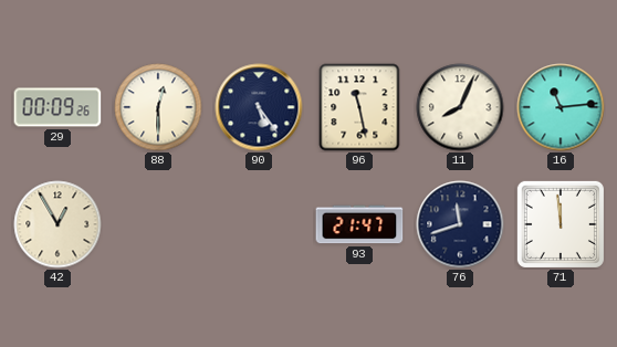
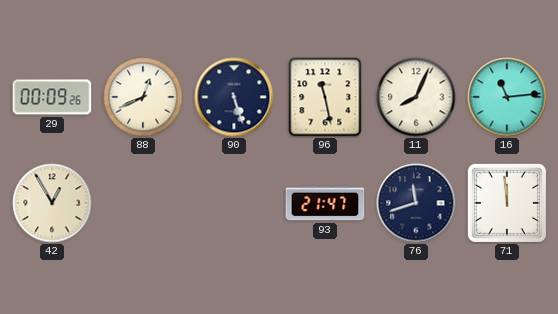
88: 12:30 -> 12:41 (143, 97)
90: 5:24 -> 5:27 (234, 97)
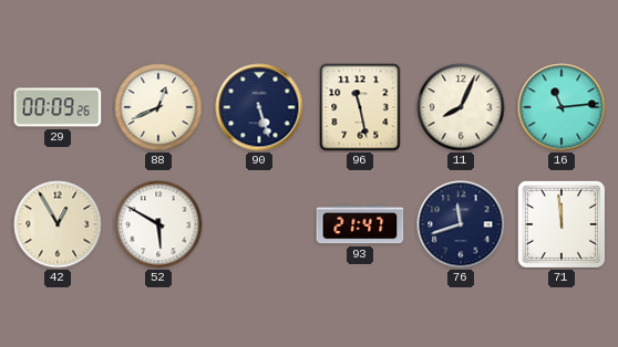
52: none -> 5:50 (158, 224)
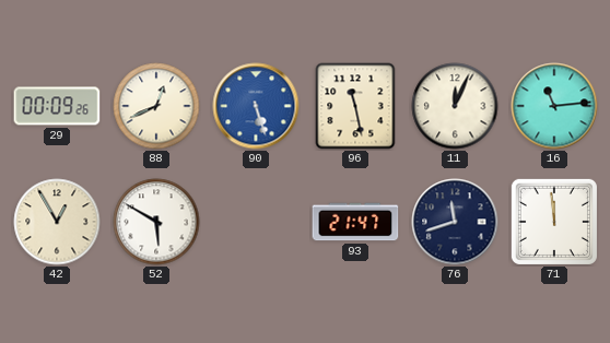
90 dial: navy -> blue (256, 106)
11: 8:04 -> 12:04 (455, 106)
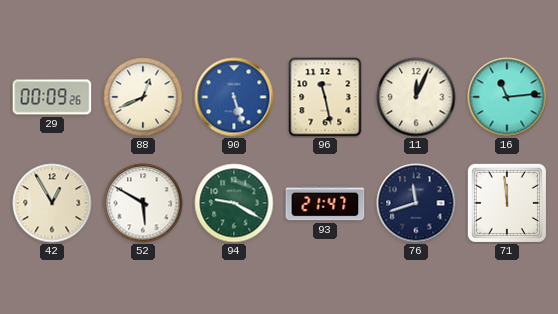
94: none -> 9:20 (234, 203)
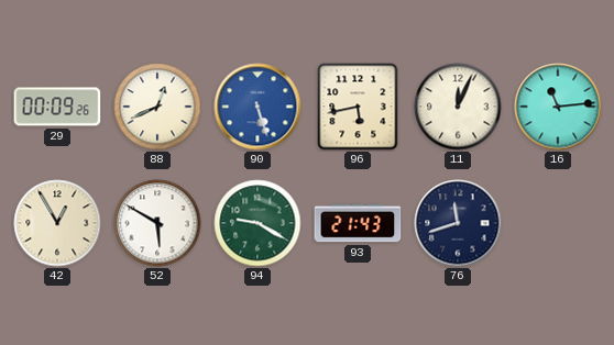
96: 11:28 -> 5:43 (358, 107)
93: 21:47 -> 21:43 (358, 223)
71: 11:59 -> none (507, 203)
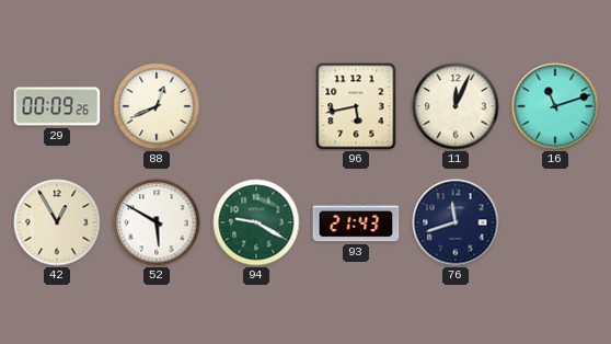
90: 5:27 -> none (257, 107)
16: 11:14 -> 11:12 (555, 106)
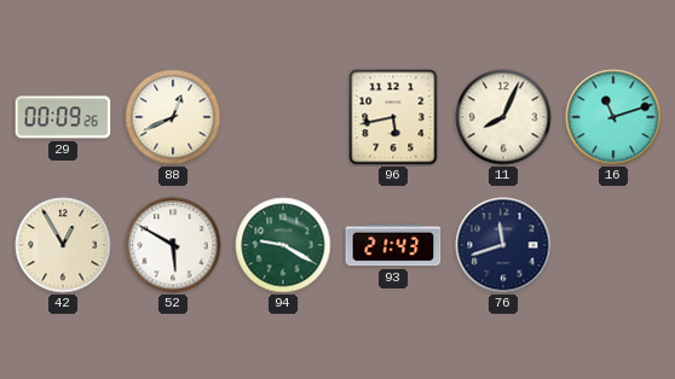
11: 12:04 -> 8:04 (503, 117)
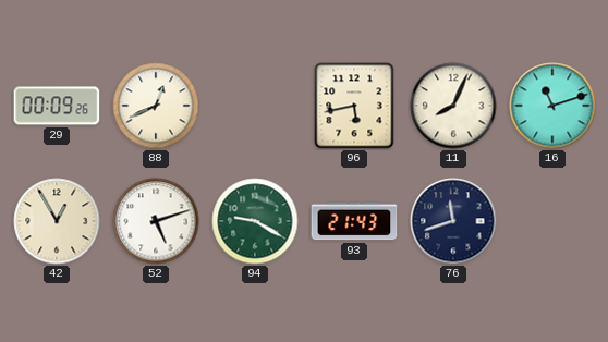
52: 5:50 -> 5:12 (156, 221)
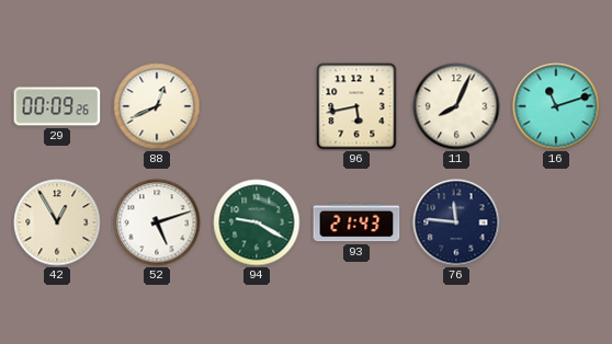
76: 11:42 -> 11:46 (456, 222)
